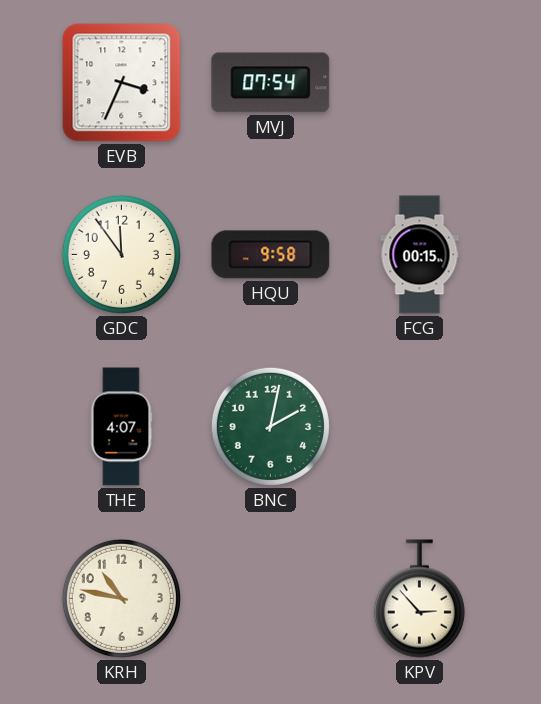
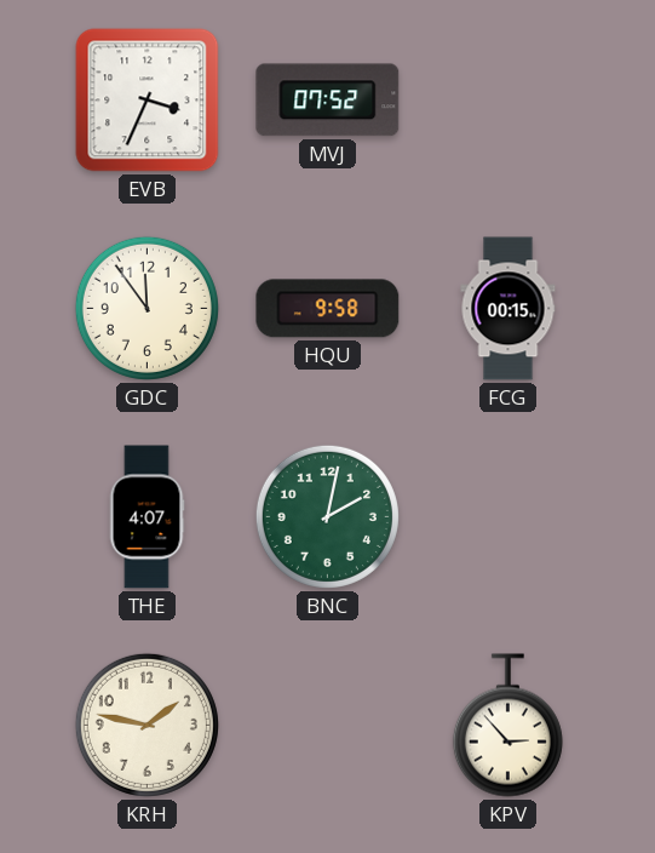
MVJ: 07:54 -> 07:52 (328, 101)
KRH: 10:47 -> 1:47 (146, 725)
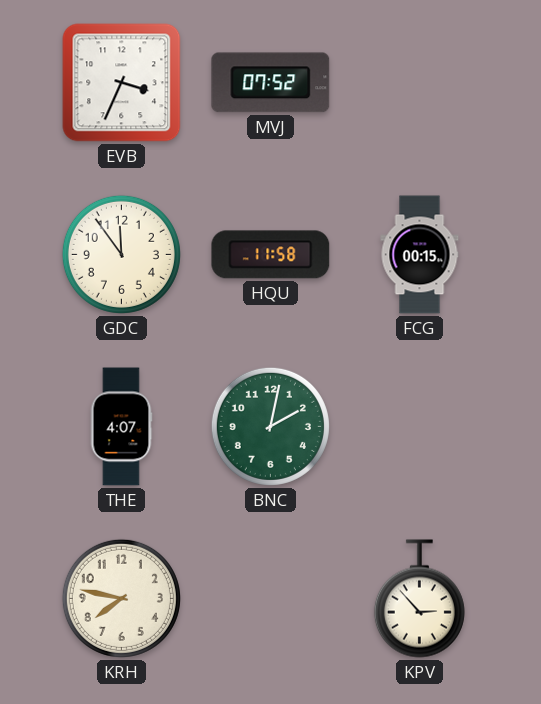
HQU: 9:58 -> 11:58 (271, 255)
KRH: 1:47 -> 7:47 (121, 598)
